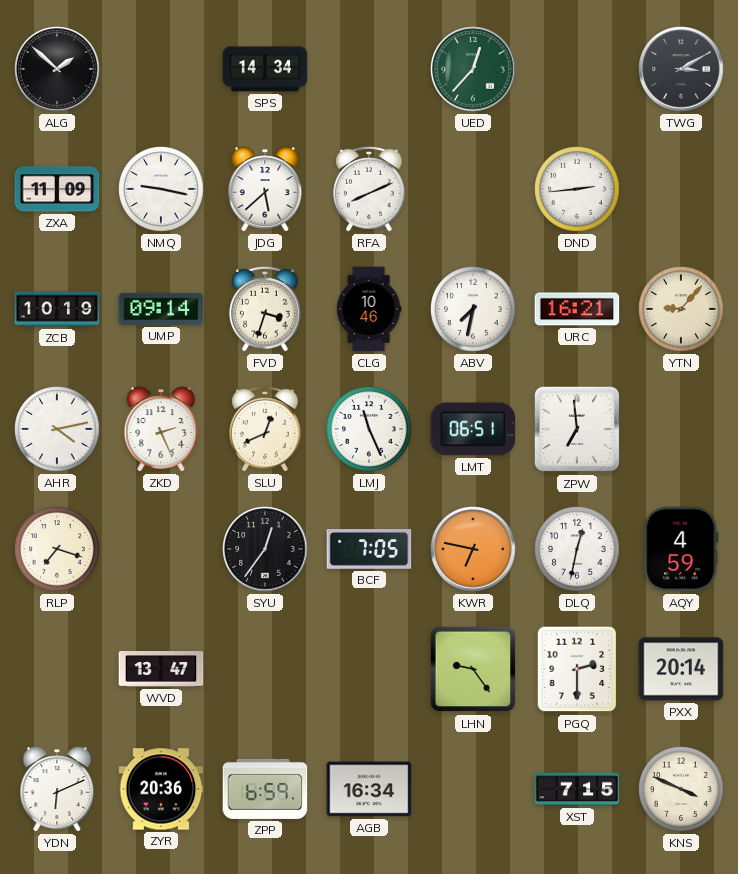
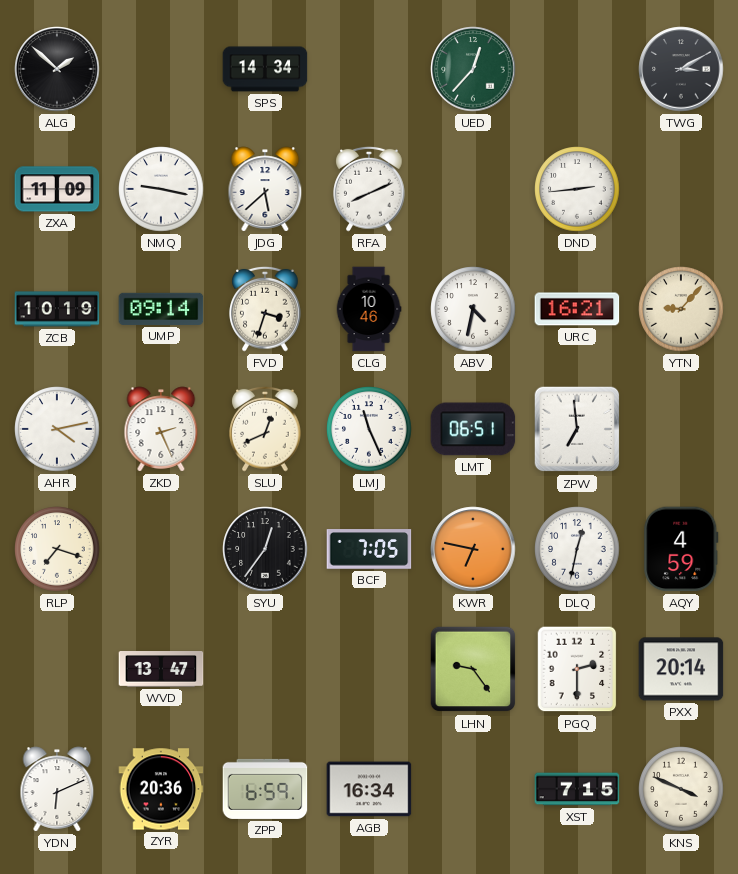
ABV: 7:32 -> 4:32 (473, 309)
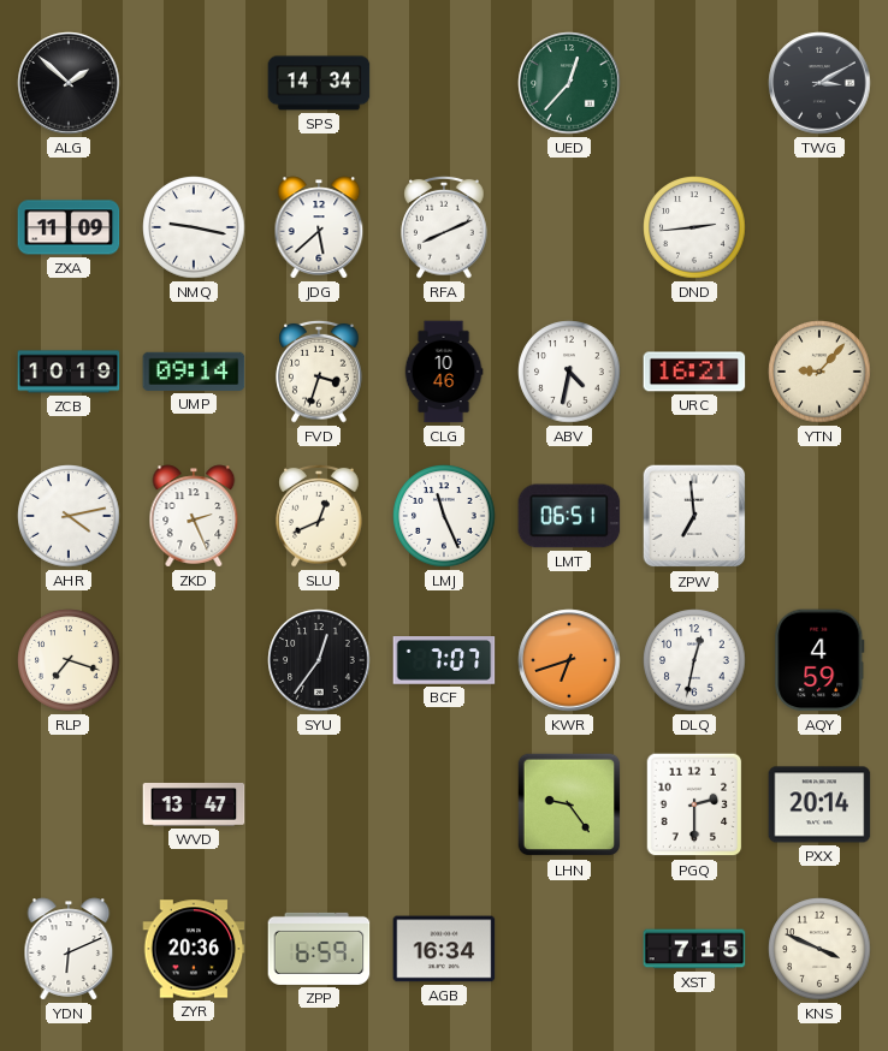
BCF: 7:05 -> 7:07 (444, 660)
KWR: 6:47 -> 6:42 (569, 660)
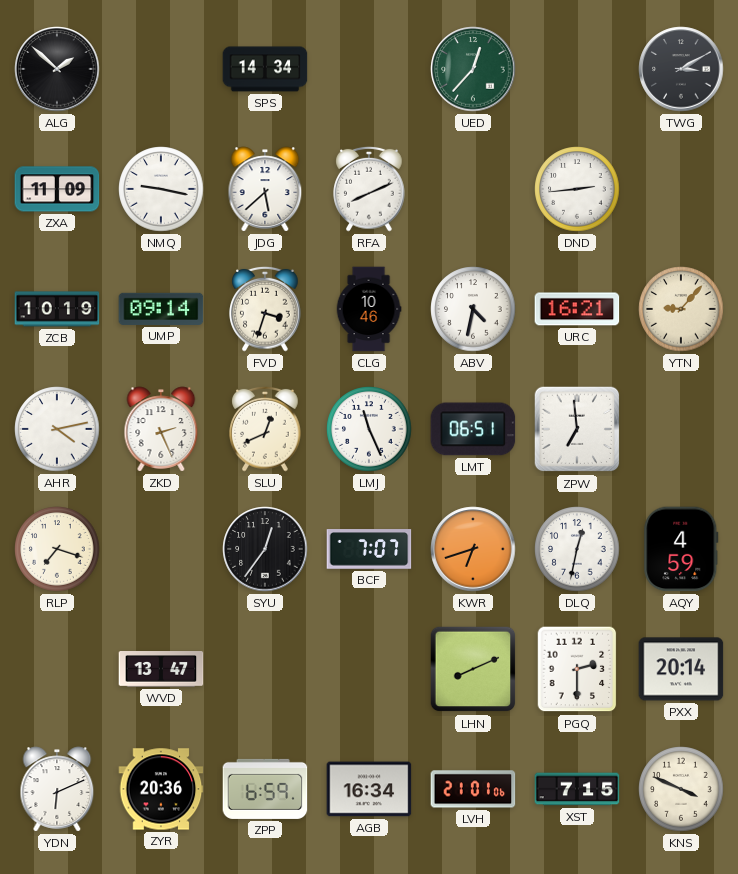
LHN: 9:24 -> 8:11 (473, 669)
LVH: none -> 21:01 (473, 789)
